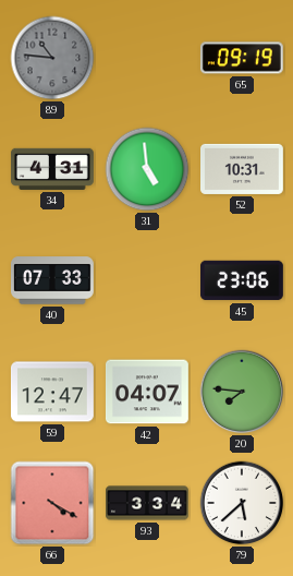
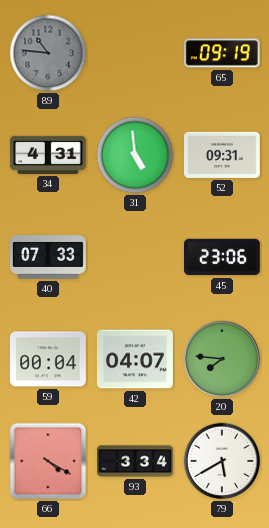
52: 10:31 -> 09:31 (223, 155)
59: 12:47 -> 00:04 (48, 359)
79: 5:38 -> 5:40 (222, 461)
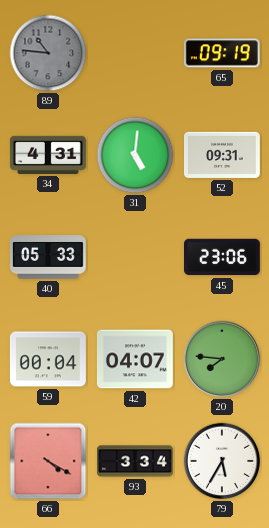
31: 4:59 -> 5:01 (135, 155)
40: 07:33 -> 05:33 (49, 257)
79: 5:40 -> 5:35 (222, 461)
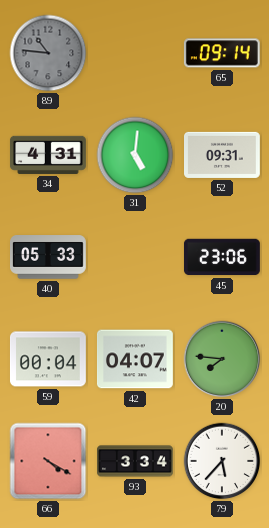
65: 09:19 -> 09:14 (222, 53)
79: 5:35 -> 5:37 (222, 461)
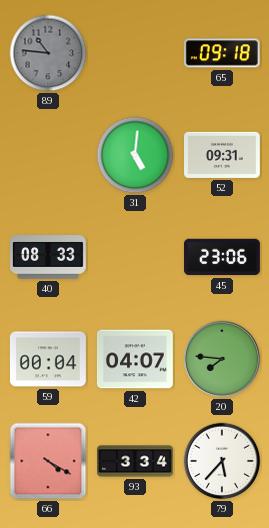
65: 09:14 -> 09:18 (222, 53)
34: 4:31 -> none (48, 155)
40: 05:33 -> 08:33 (49, 257)
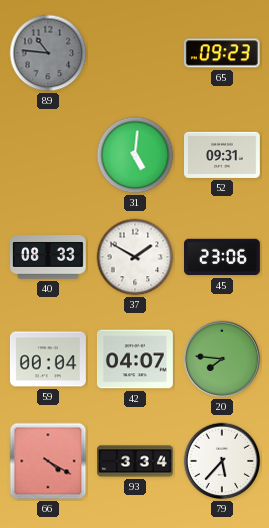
65: 09:18 -> 09:23 (222, 53)
37: none -> 1:50 (135, 257)
